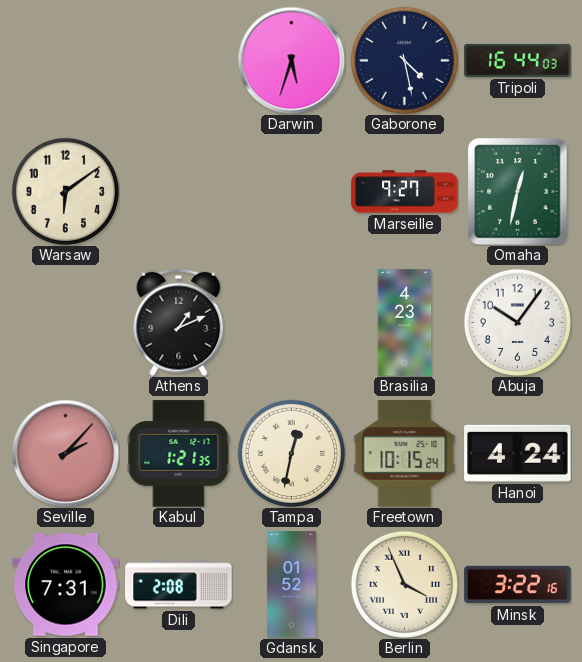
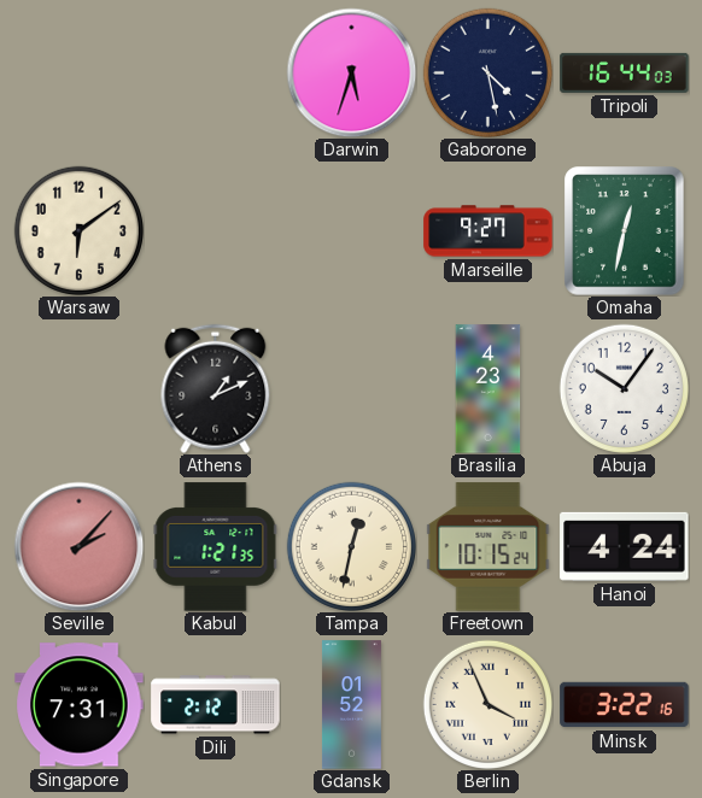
Dili: 2:08 -> 2:12 (216, 705)
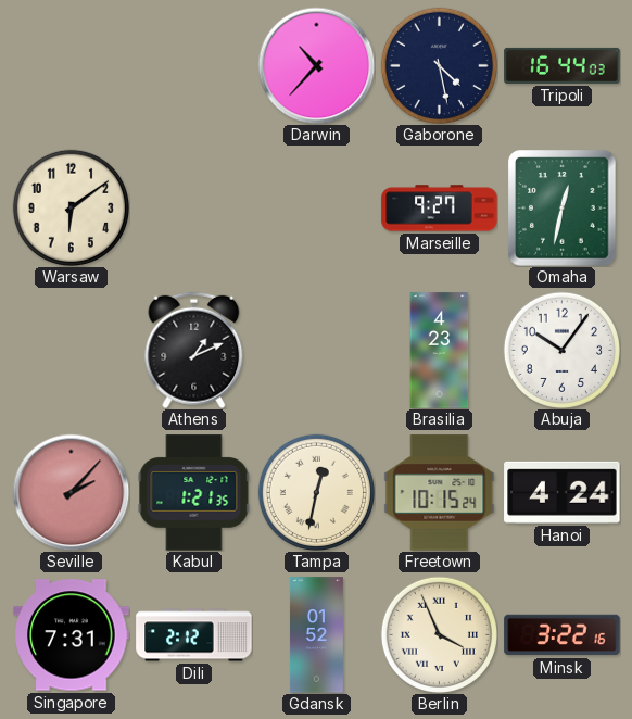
Darwin: 5:33 -> 10:37 (316, 65)
